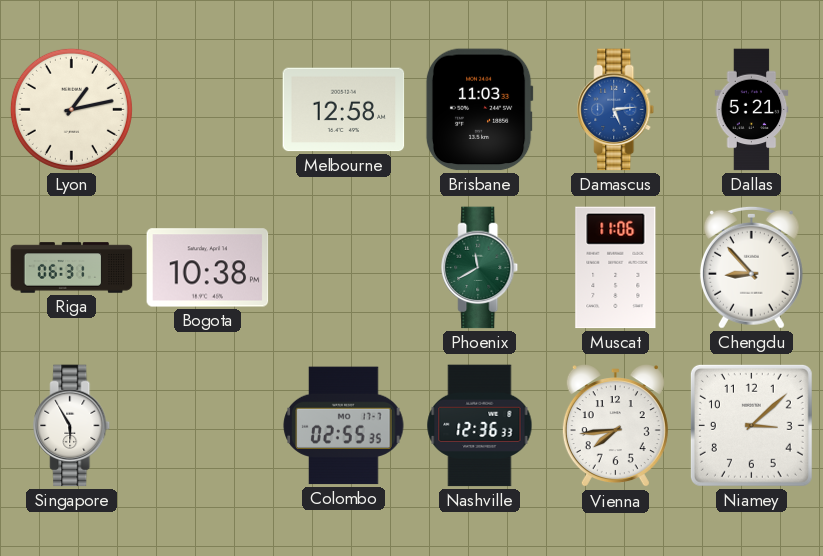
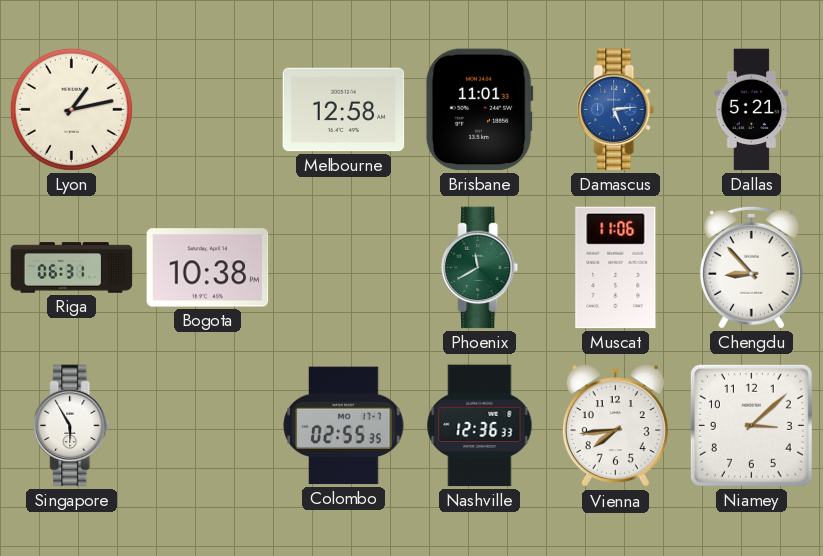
Brisbane: 11:03 -> 11:01 (479, 110)
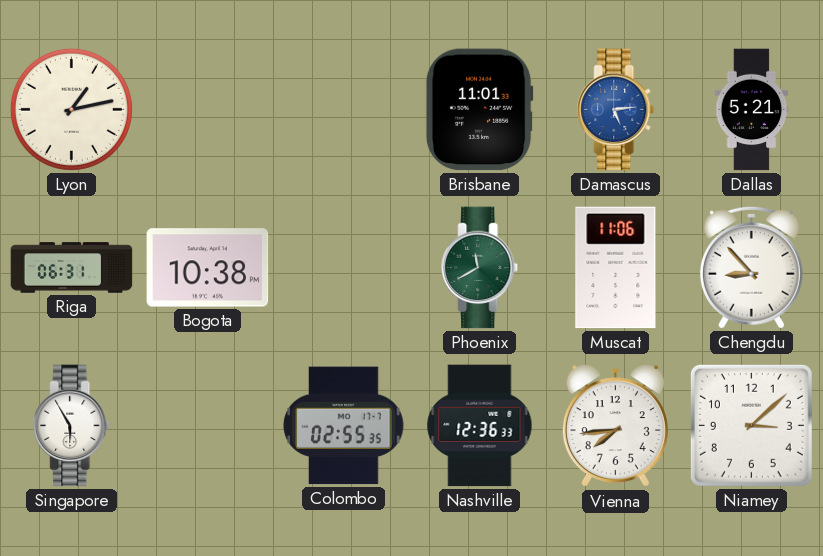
Melbourne: 12:58 -> none (344, 110)
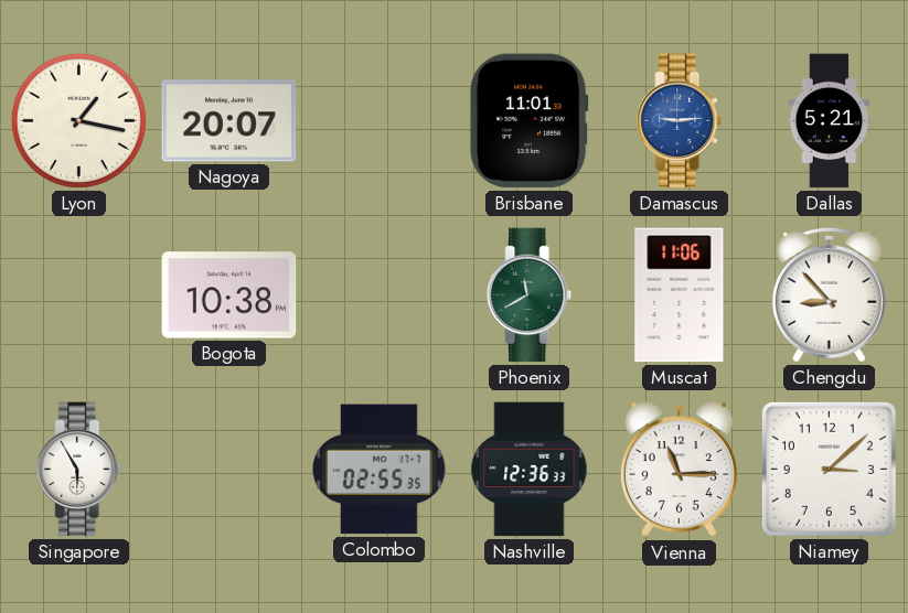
Lyon: 1:13 -> 1:17 (78, 120)
Nagoya: none -> 20:07 (229, 121)
Damascus: 5:14 -> 9:14 (680, 121)
Riga: 06:31 -> none (72, 268)
Vienna: 7:44 -> 11:15 (679, 471)
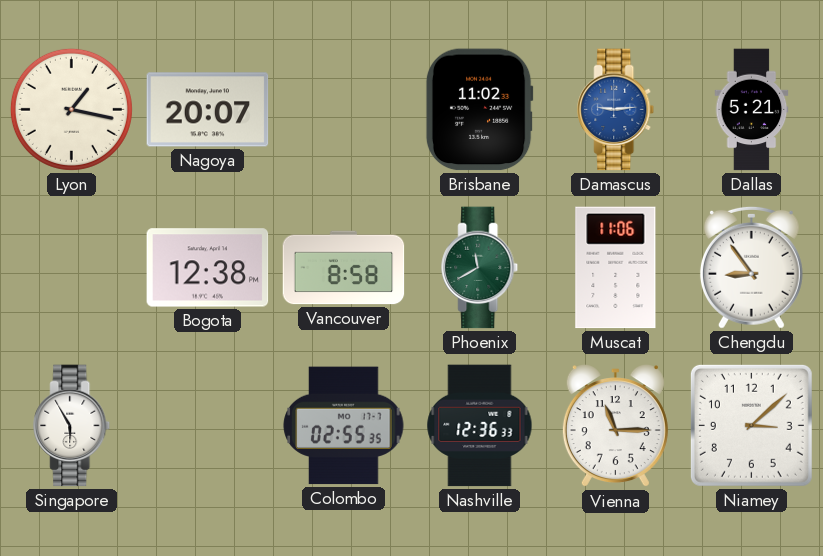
Brisbane: 11:01 -> 11:02 (479, 110)
Bogota: 10:38 -> 12:38 (208, 268)
Vancouver: none -> 8:58 (344, 268)
Chengdu: 8:53 -> 8:54 (751, 267)
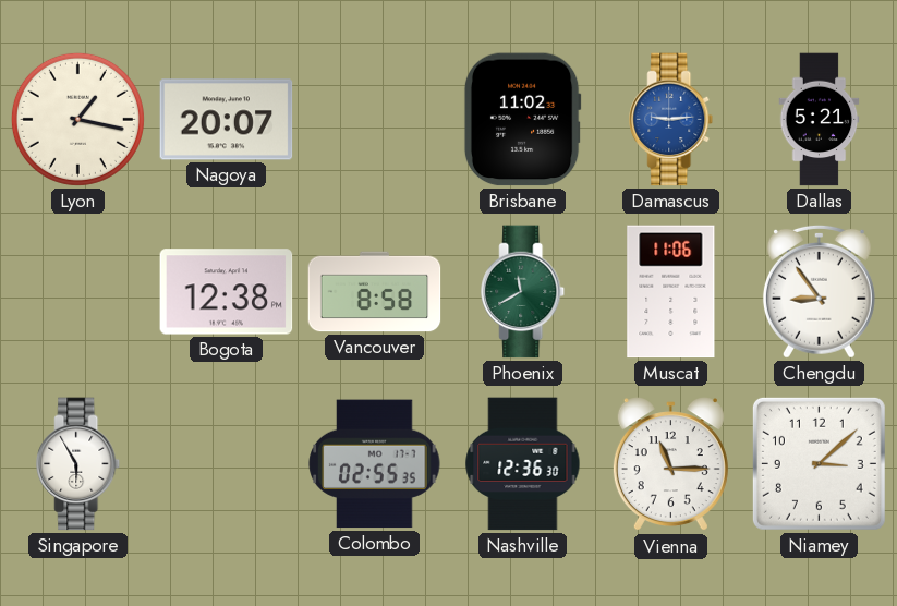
Nashville: 12:36:33 -> 12:36:30 (523, 464)
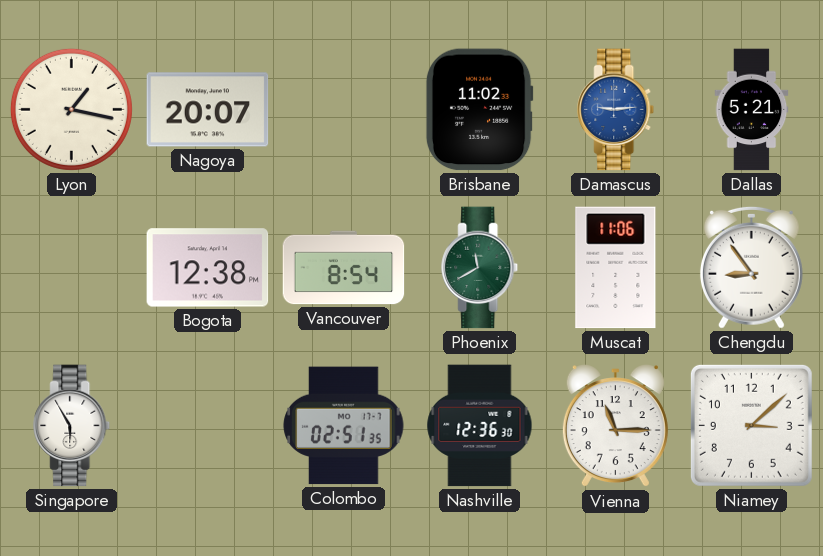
Vancouver: 8:58 -> 8:54 (344, 268)
Colombo: 02:55 -> 02:51 (344, 426)
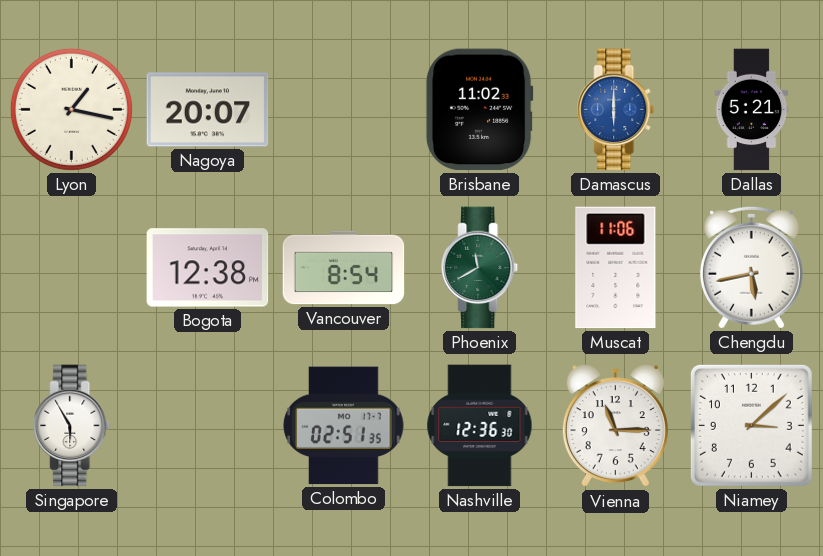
Damascus: 9:14 -> 6:00 (616, 110)
Chengdu: 8:54 -> 5:43 (751, 267)
